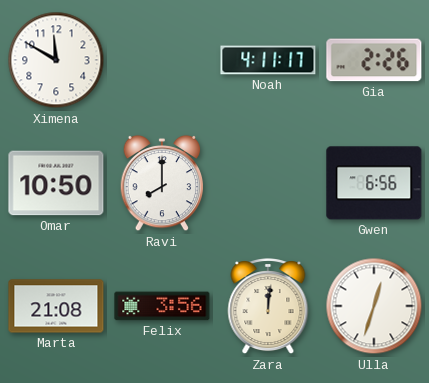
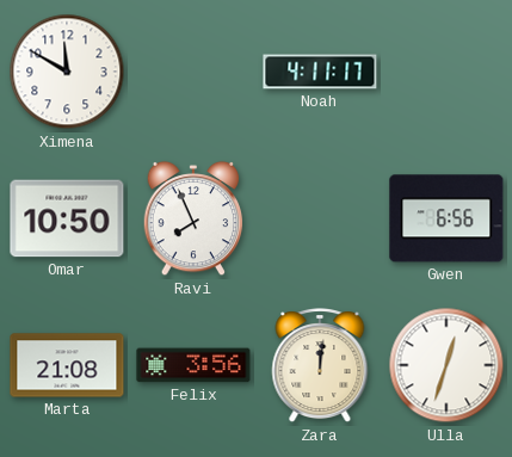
Gia: 2:26 -> none (374, 60)
Ravi: 8:00 -> 7:56 (193, 218)
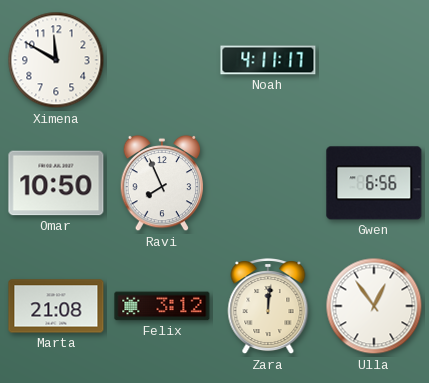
Felix: 3:56 -> 3:12 (162, 306)
Ulla: 12:33 -> 12:54 (374, 306)
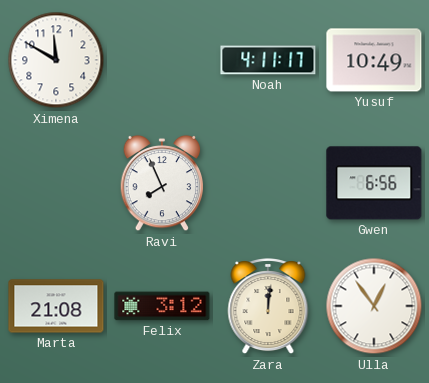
Yusuf: none -> 10:49 (374, 60)
Omar: 10:50 -> none (56, 183)
